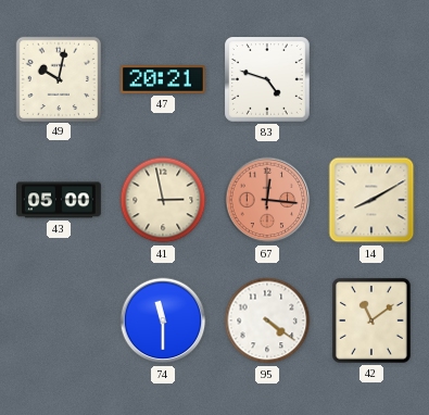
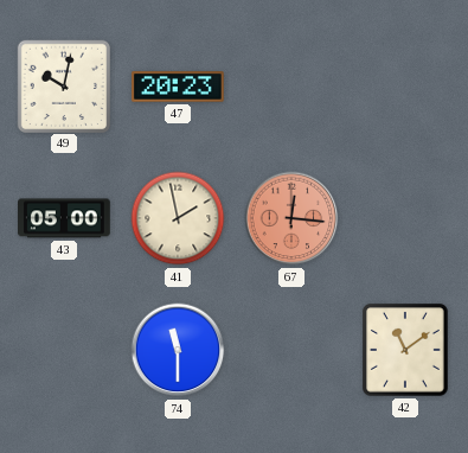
47: 20:21 -> 20:23 (179, 87)
83: 4:48 -> none (268, 80)
41: 2:58 -> 1:58 (178, 218)
14: 8:10 -> none (371, 200)
95: 4:21 -> none (267, 320)
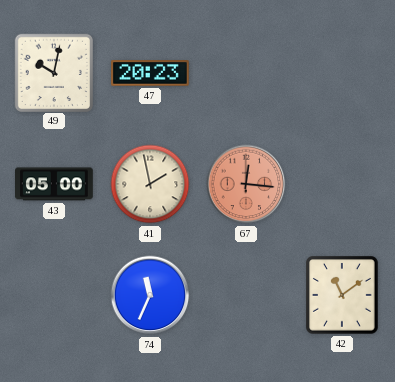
74: 11:30 -> 11:34 (150, 295)
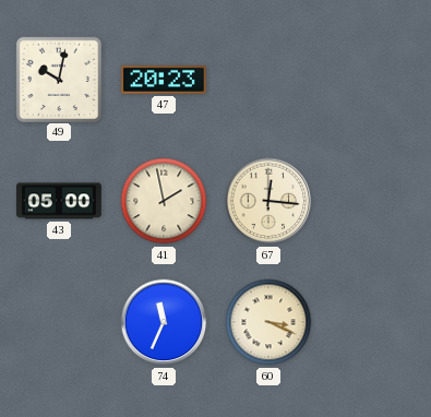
67 dial: salmon -> cream (268, 201)
60: none -> 3:19 (268, 322)
42: 11:09 -> none (343, 296)
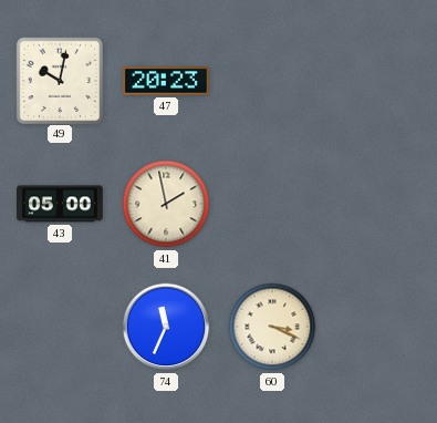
67: 12:16 -> none (268, 201)
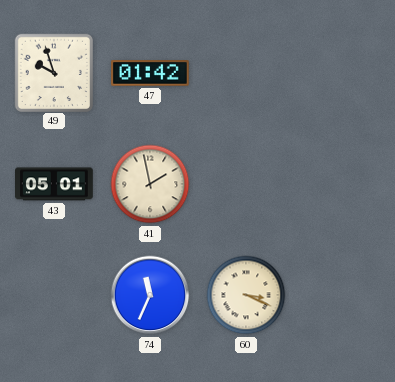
49: 10:02 -> 9:57 (53, 72)
47: 20:23 -> 01:42 (151, 73)
43: 05:00 -> 05:01 (55, 184)
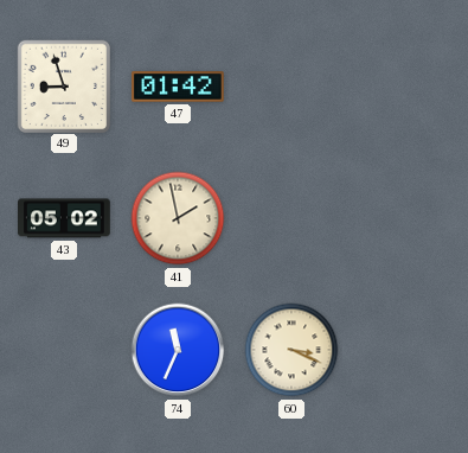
49: 9:57 -> 8:57 (63, 85)
43: 05:01 -> 05:02 (65, 218)
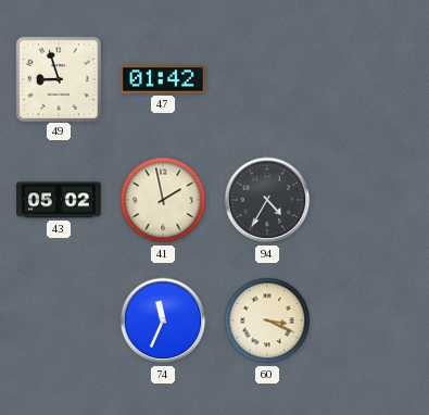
94: none -> 4:35 (267, 200)
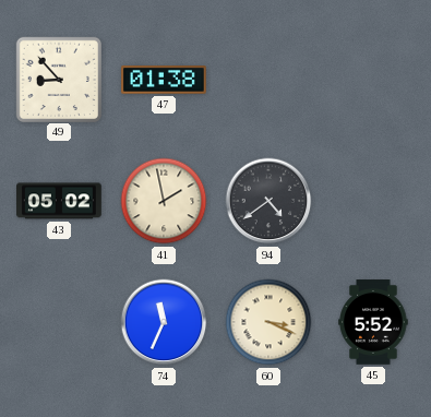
49: 8:57 -> 8:53 (58, 79)
47: 01:42 -> 01:38 (165, 80)
94: 4:35 -> 4:39 (268, 201)
45: none -> 5:52 (373, 322)
